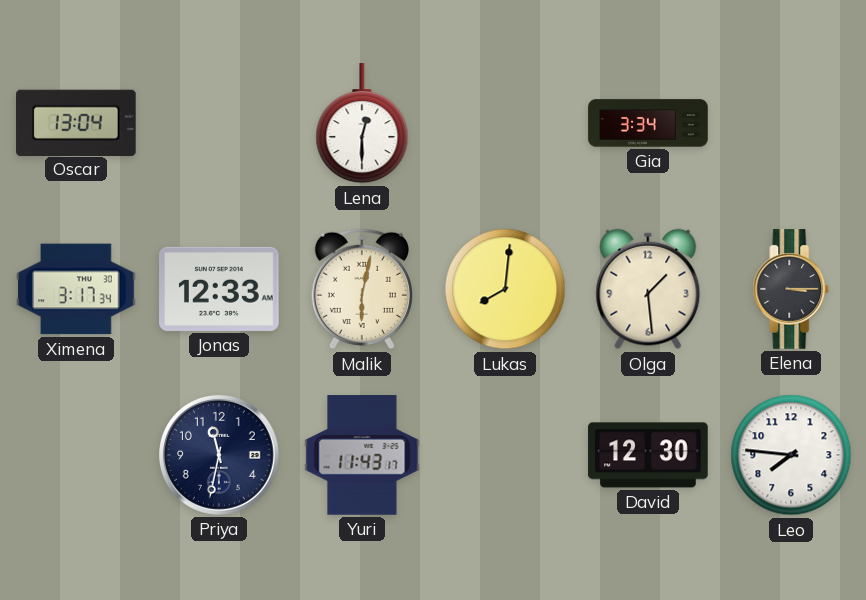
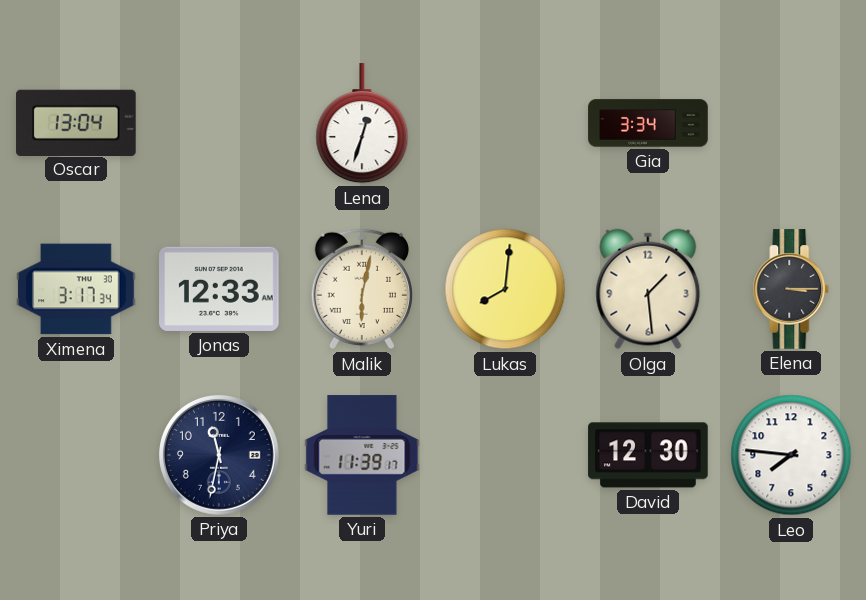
Lena: 12:30 -> 12:33 (362, 124)
Yuri: 11:43 -> 11:39 (362, 455)
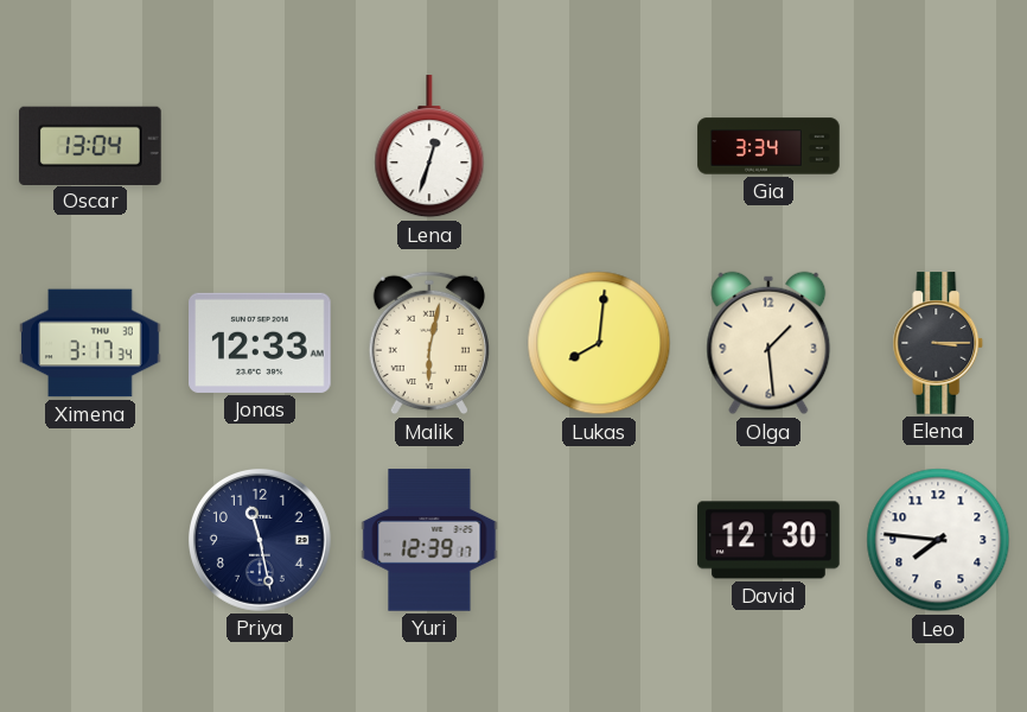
Priya: 11:32 -> 11:28 (260, 540)
Yuri: 11:39 -> 12:39 (429, 540)
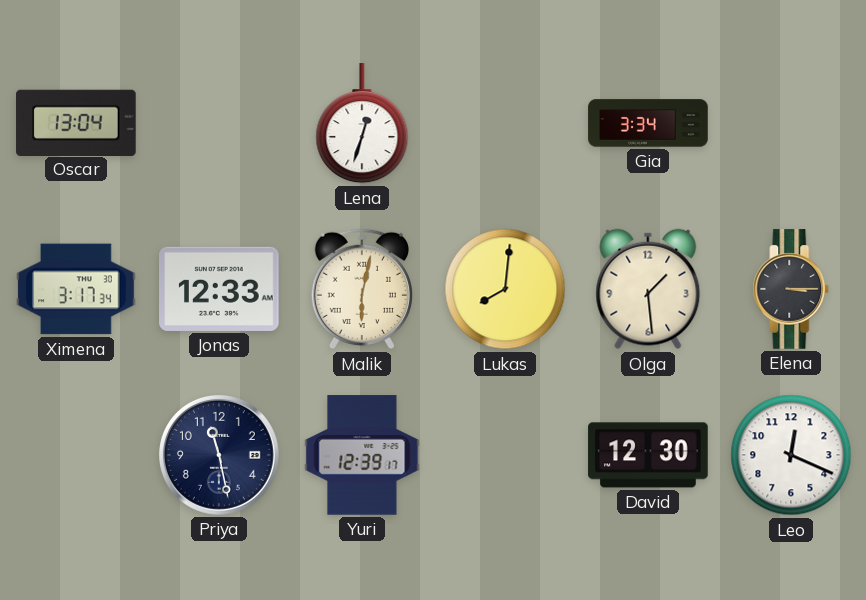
Leo: 7:46 -> 12:19 (791, 455)
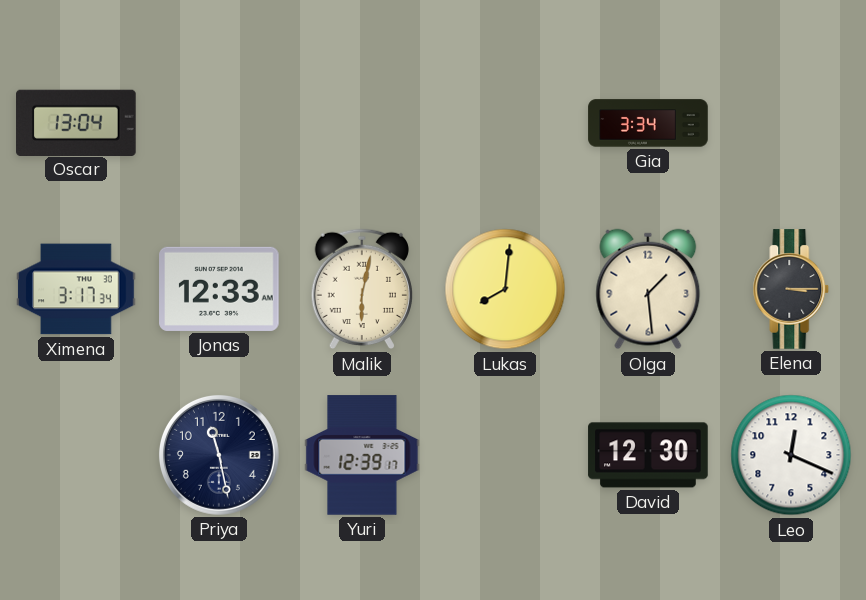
Lena: 12:33 -> none (362, 124)
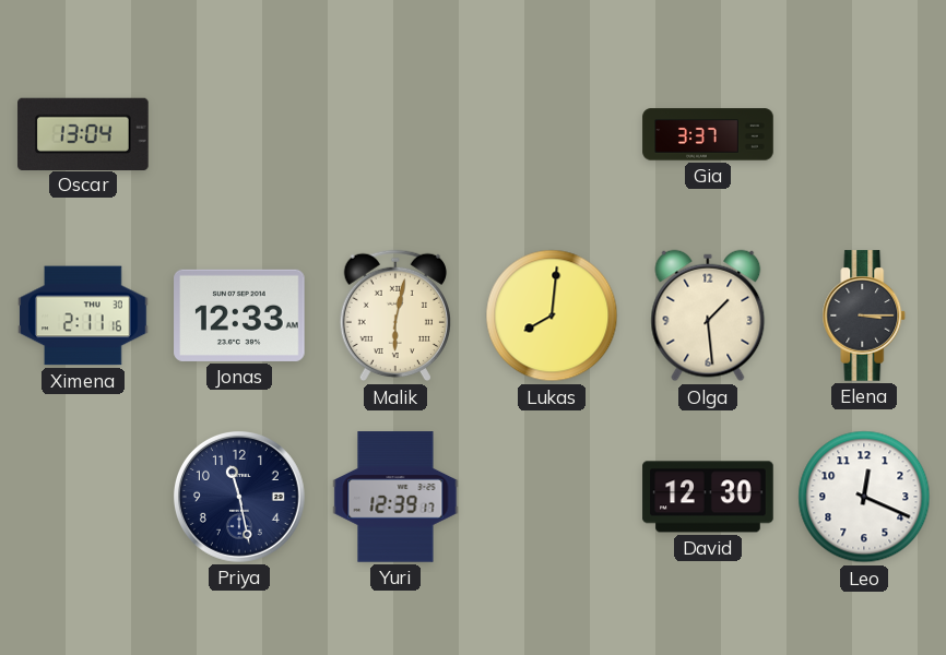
Gia: 3:34 -> 3:37 (708, 134)
Ximena: 3:17 -> 2:11 (83, 315)
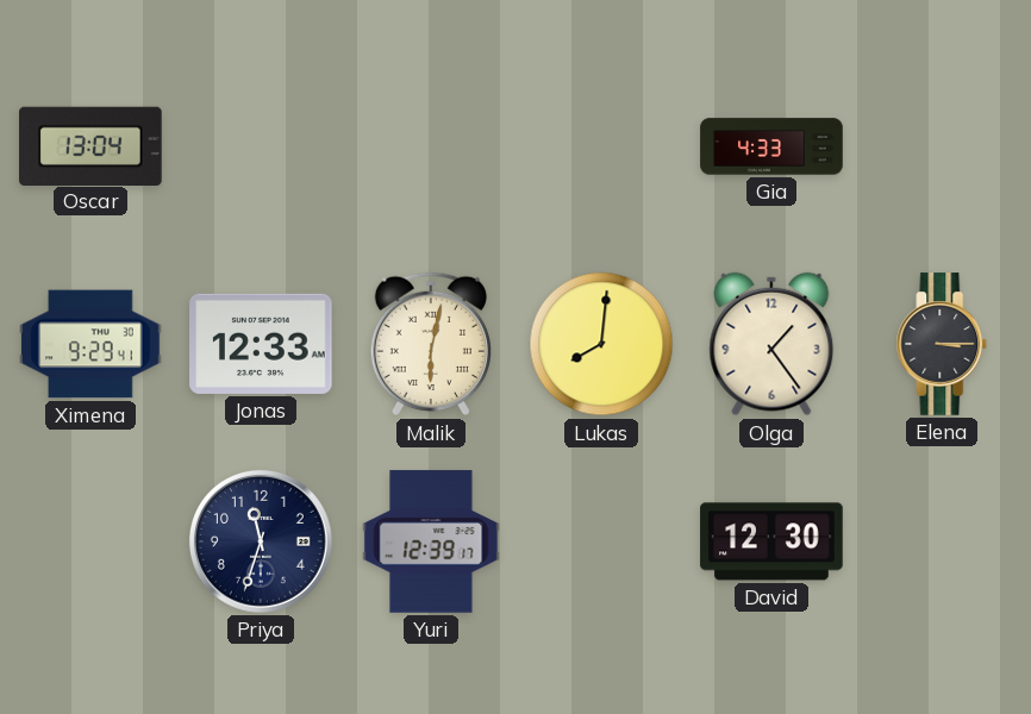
Gia: 3:37 -> 4:33 (771, 146)
Ximena: 2:11 -> 9:29 (90, 344)
Olga: 1:29 -> 1:24 (771, 344)
Priya: 11:28 -> 11:33 (261, 541)
Leo: 12:19 -> none (864, 497)
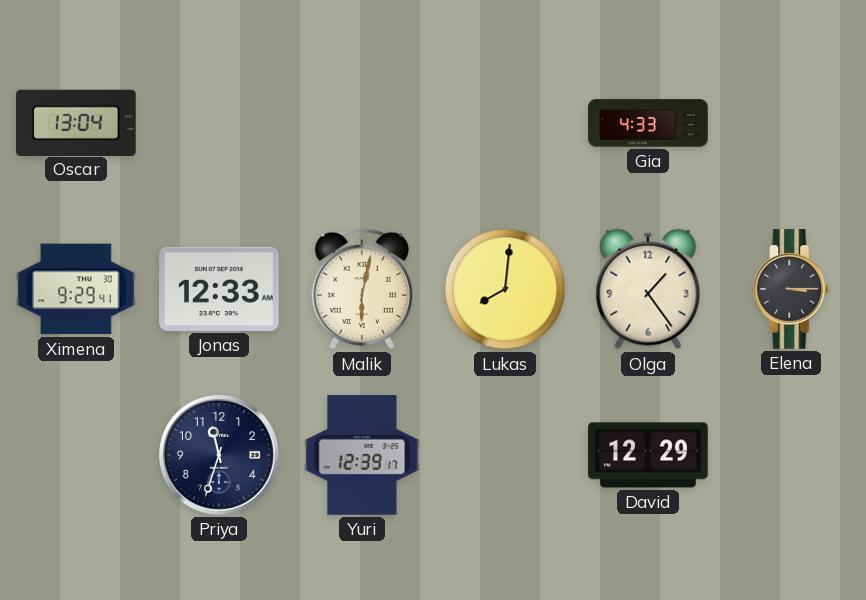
David: 12:30 -> 12:29 (648, 455)
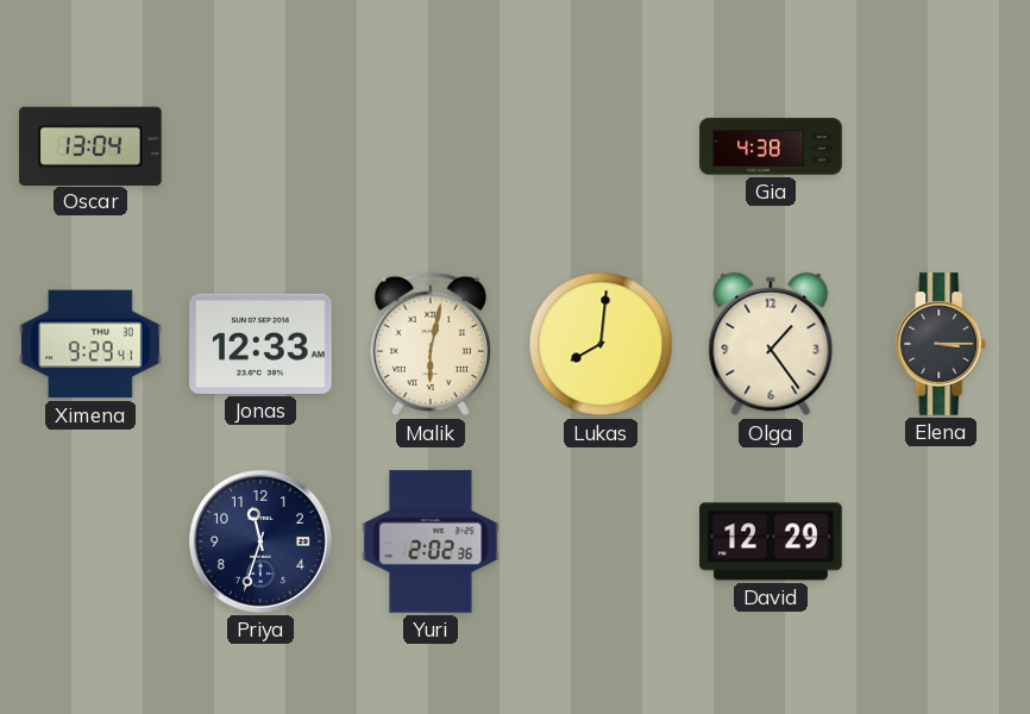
Gia: 4:33 -> 4:38 (771, 146)
Yuri: 12:39 -> 2:02 (431, 541)
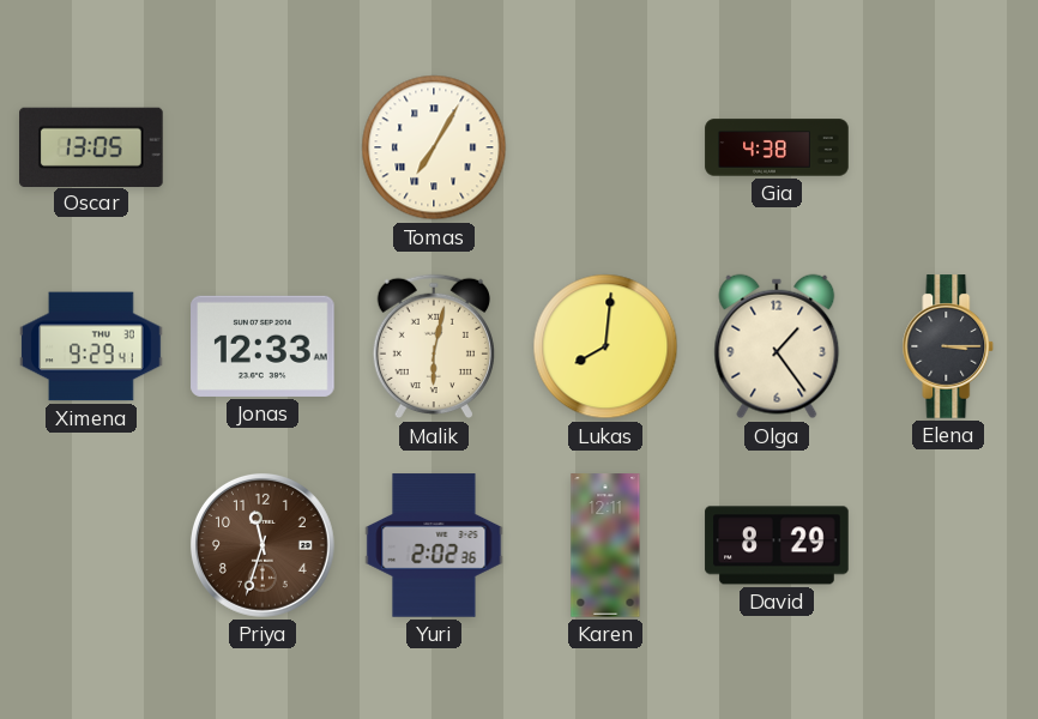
Oscar: 13:04 -> 13:05 (91, 146)
Tomas: none -> 7:05 (434, 147)
Priya dial: navy -> brown (262, 545)
Karen: none -> 12:11 (605, 545)
David: 12:29 -> 8:29 (777, 545)
